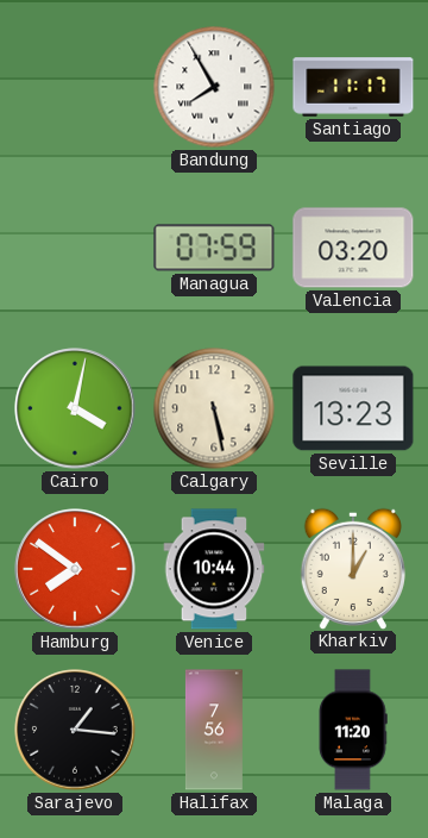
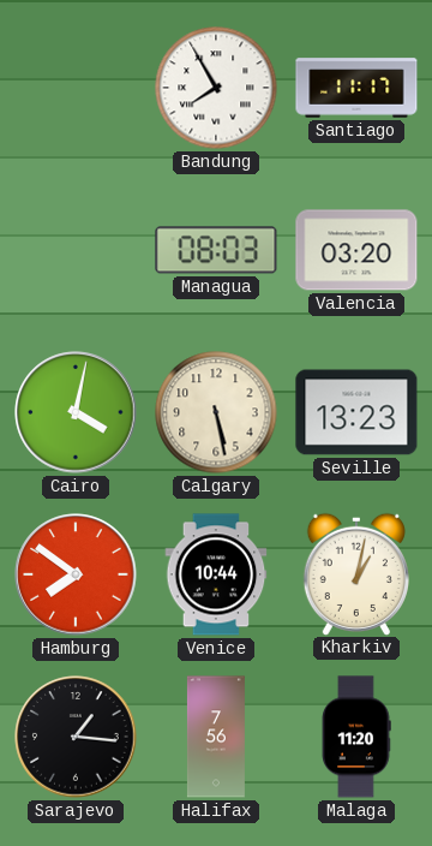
Managua: 07:59 -> 08:03 (216, 250)
Kharkiv: 1:00 -> 1:02 (356, 573)
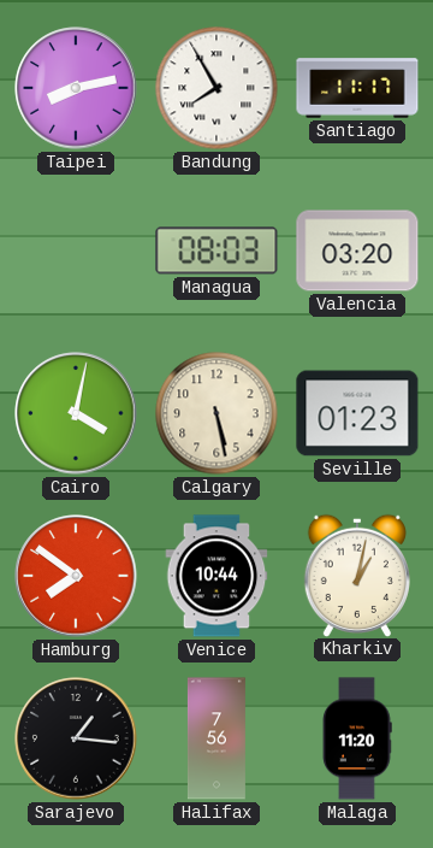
Taipei: none -> 8:13 (76, 88)
Seville: 13:23 -> 01:23 (357, 413)
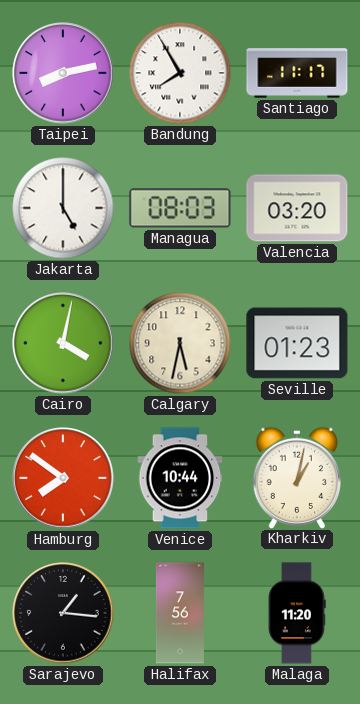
Jakarta: none -> 5:00 (63, 208)
Calgary: 5:28 -> 5:32 (180, 343)
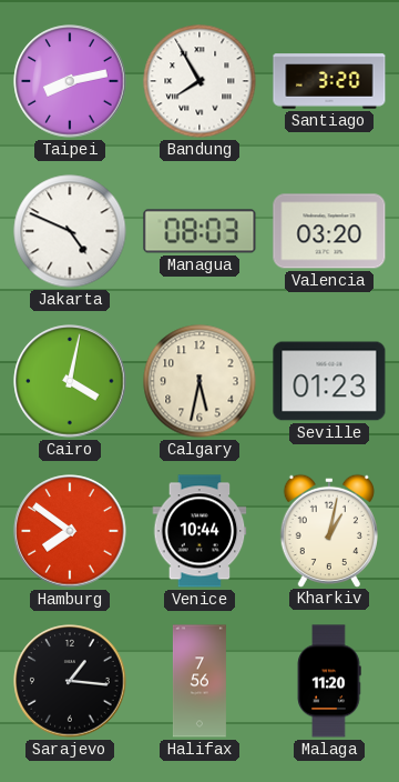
Santiago: 11:17 -> 3:20 (329, 81)
Jakarta: 5:00 -> 4:49 (70, 231)
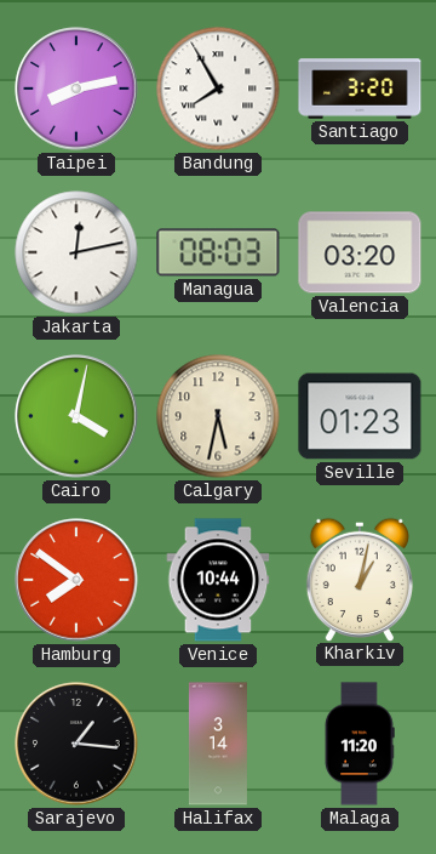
Jakarta: 4:49 -> 12:13 (76, 252)
Halifax: 7:56 -> 3:14 (218, 744)
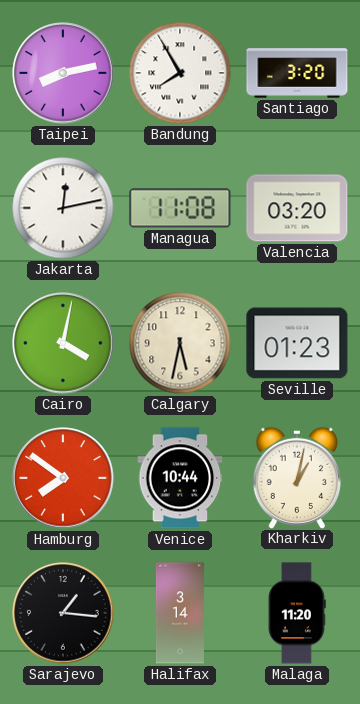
Managua: 08:03 -> 11:08 (180, 208)
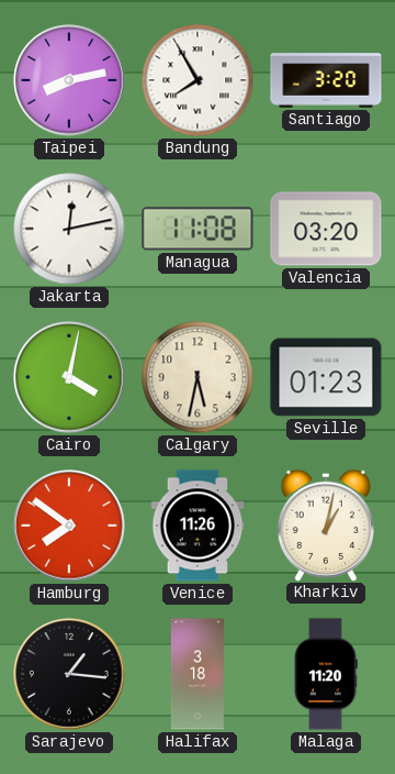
Venice: 10:44 -> 11:26 (198, 526)
Halifax: 3:14 -> 3:18 (198, 674)
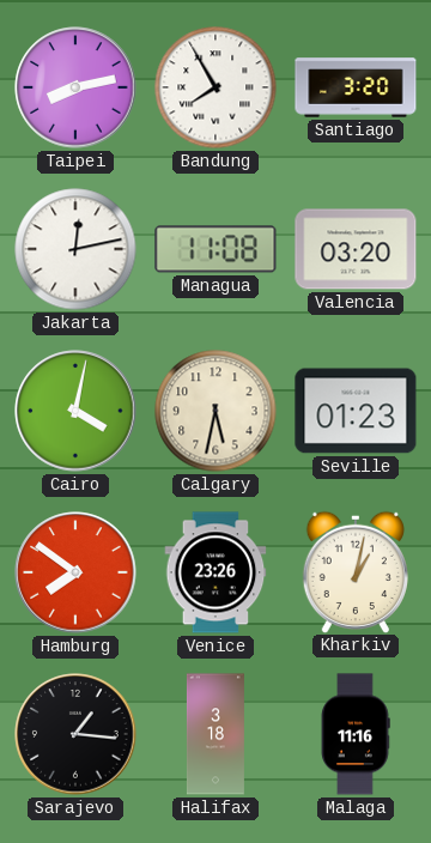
Venice: 11:26 -> 23:26 (215, 572)
Malaga: 11:20 -> 11:16 (356, 734)
